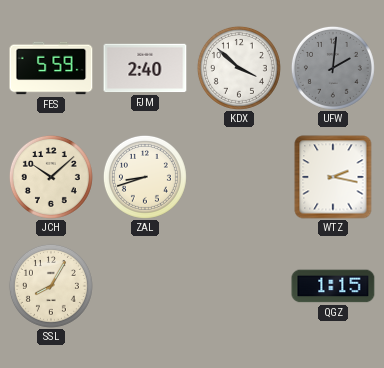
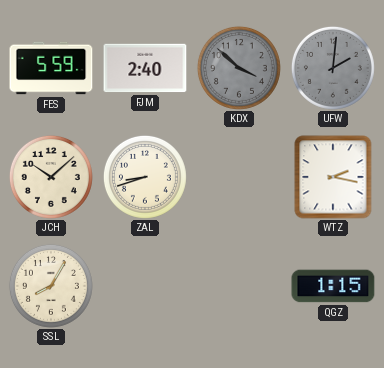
KDX dial: white -> grey (239, 68)
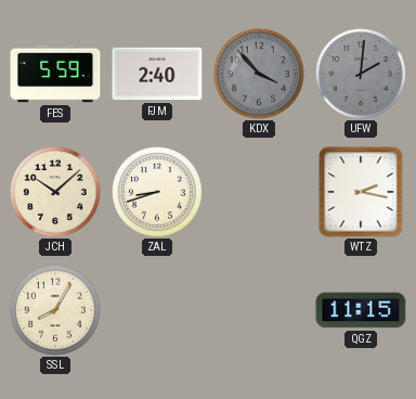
KDX: 3:52 -> 3:53 (259, 74)
QGZ: 1:15 -> 11:15 (361, 310)
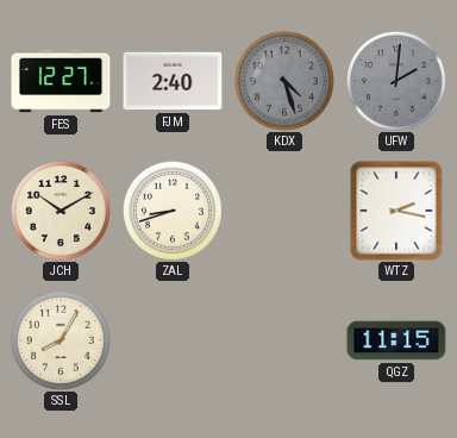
FES: 5:59 -> 12:27 (61, 81)
KDX: 3:53 -> 4:27 (284, 81)
JCH: 10:08 -> 10:10 (61, 211)
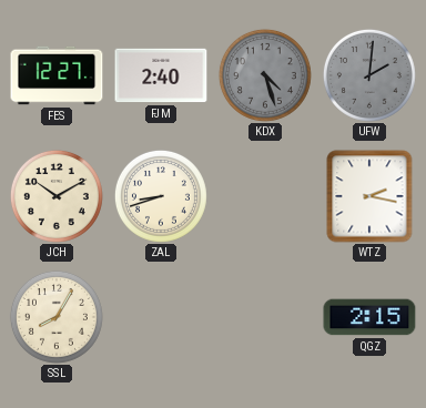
QGZ: 11:15 -> 2:15 (369, 317)
